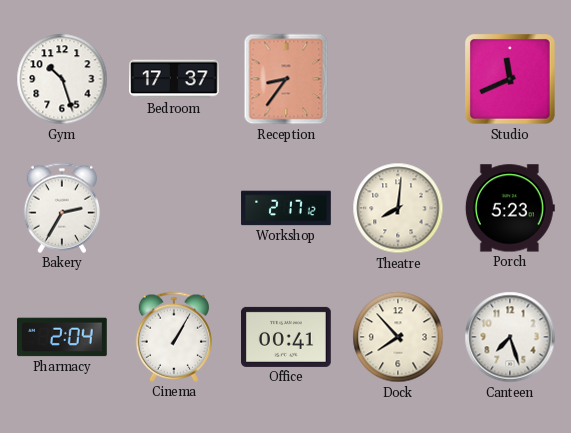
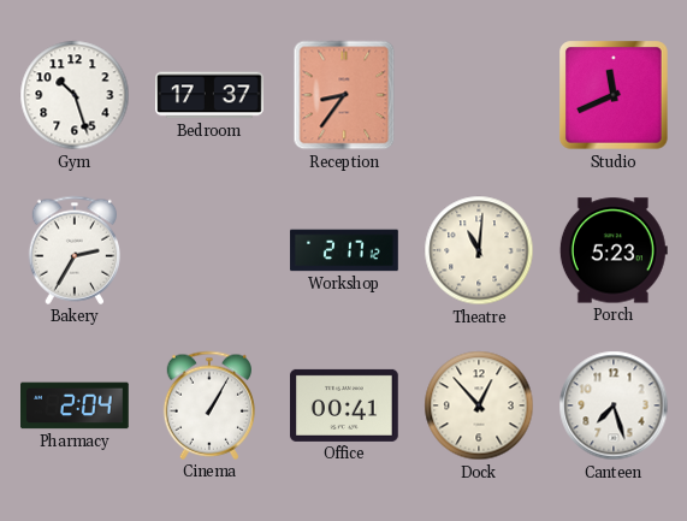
Theatre: 8:01 -> 11:01 (479, 250)
Dock: 7:53 -> 12:53 (479, 405)
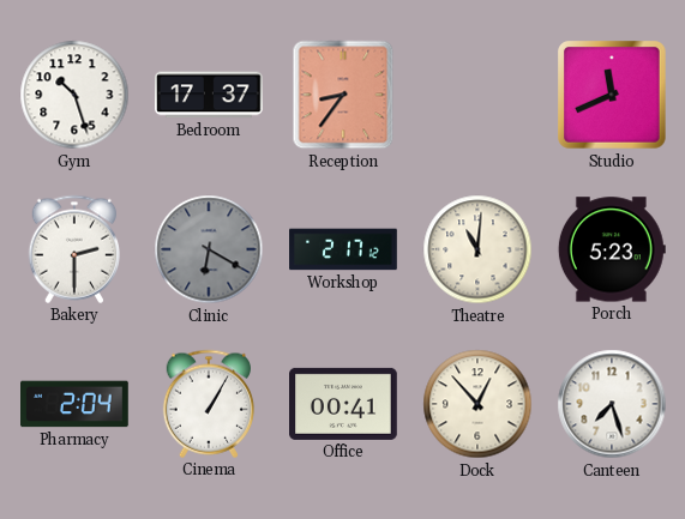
Bakery: 2:35 -> 2:30 (73, 249)
Clinic: none -> 6:20 (209, 249)
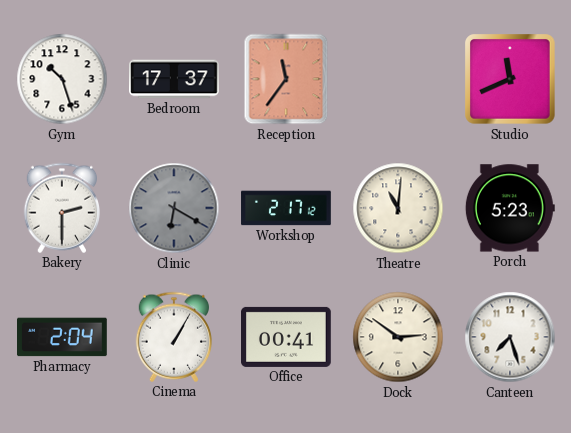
Reception: 8:36 -> 11:36 (286, 79)
Dock: 12:53 -> 2:51 (398, 337)
